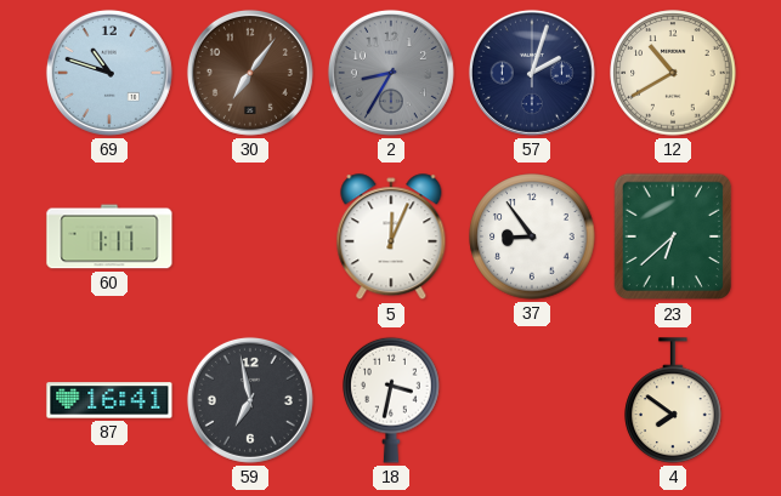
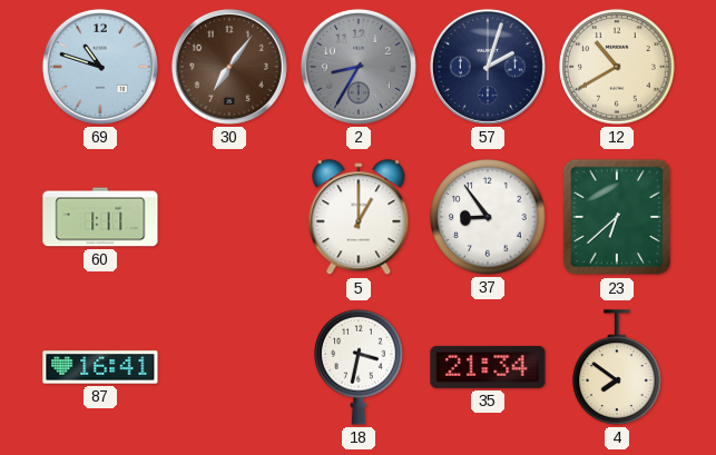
5: 12:04 -> 1:00 (359, 218)
59: 6:58 -> none (250, 400)
35: none -> 21:34 (488, 367)
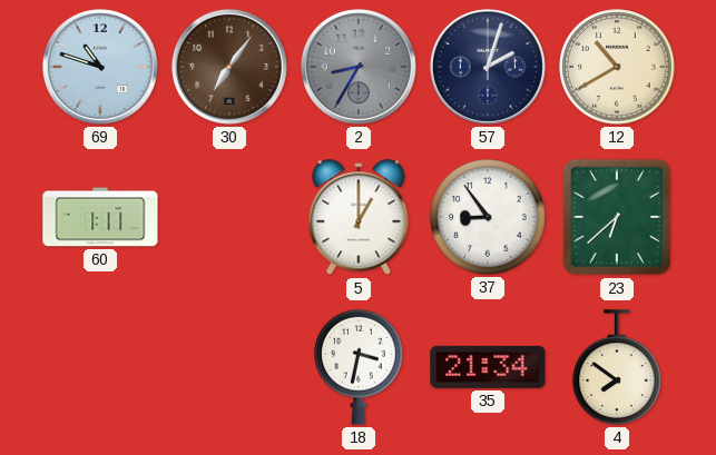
87: 16:41 -> none (100, 367)
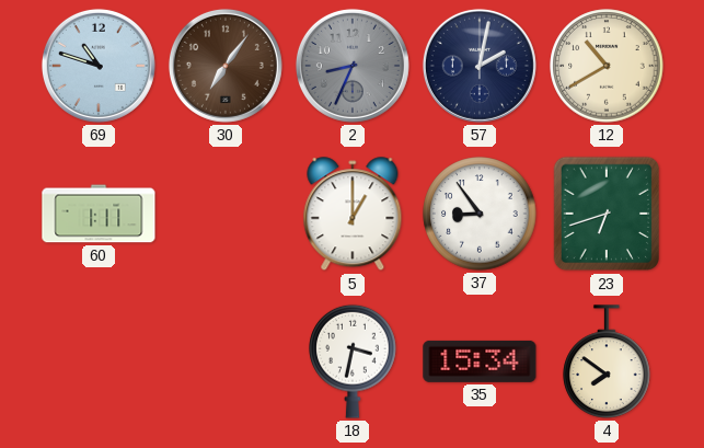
2: 8:35 -> 8:34 (353, 66)
57: 2:03 -> 2:02 (480, 66)
23: 6:38 -> 6:42 (607, 214)
35: 21:34 -> 15:34 (480, 361)
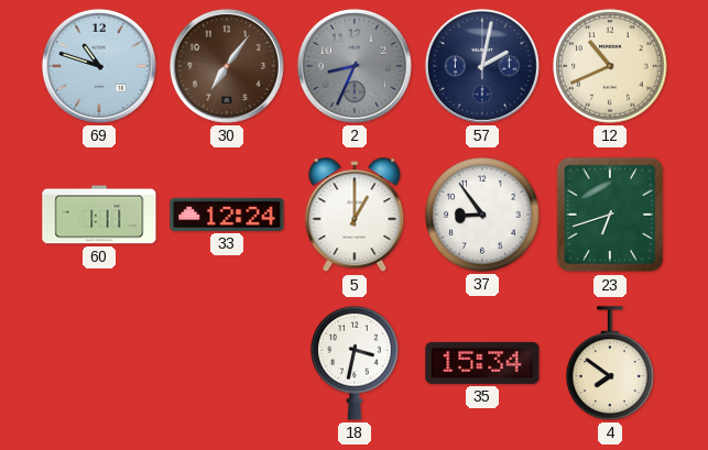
12: 10:40 -> 10:41 (610, 66)
33: none -> 12:24 (227, 215)
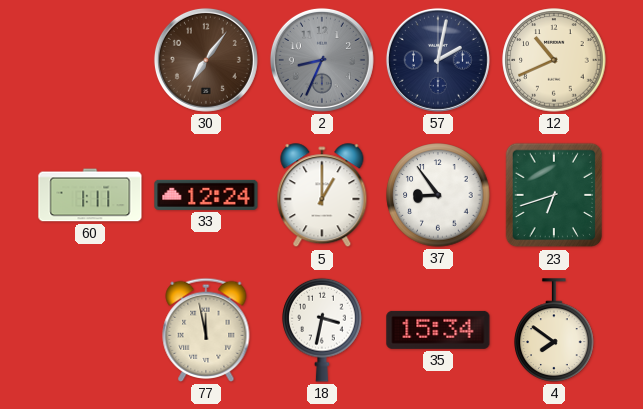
69: 10:48 -> none (99, 66)
77: none -> 11:58 (206, 330)
